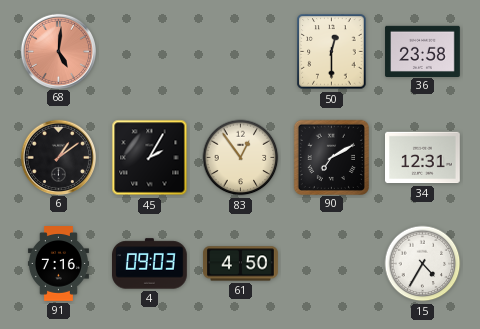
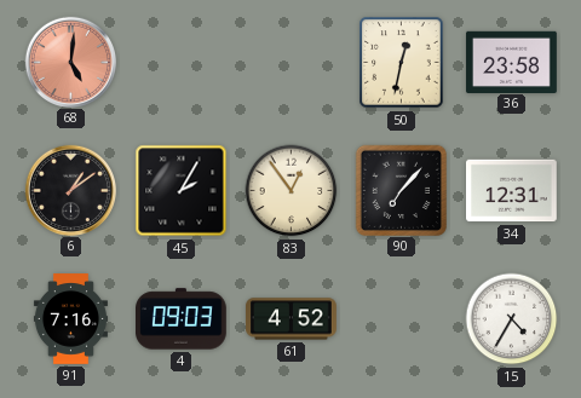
50: 12:30 -> 12:32 (402, 63)
90: 7:10 -> 7:07 (401, 190)
61: 4:50 -> 4:52 (292, 319)
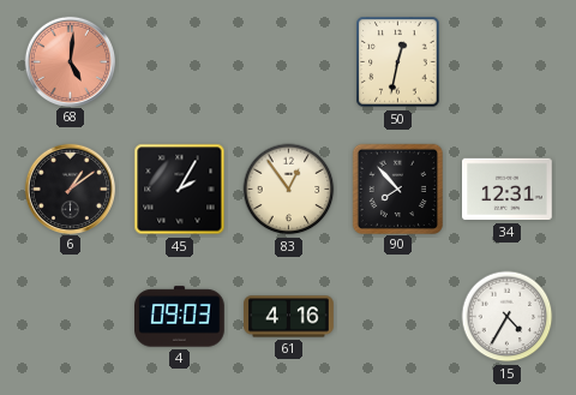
36: 23:58 -> none (512, 62)
90: 7:07 -> 7:53 (397, 188)
91: 7:16 -> none (70, 319)
61: 4:52 -> 4:16 (289, 317)
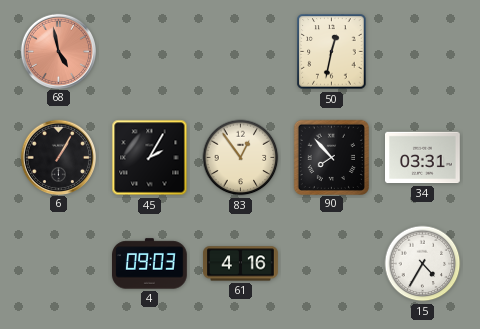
68: 5:01 -> 4:58 (58, 51)
6: 1:09 -> 1:05 (58, 157)
34: 12:31 -> 03:31 (423, 158)
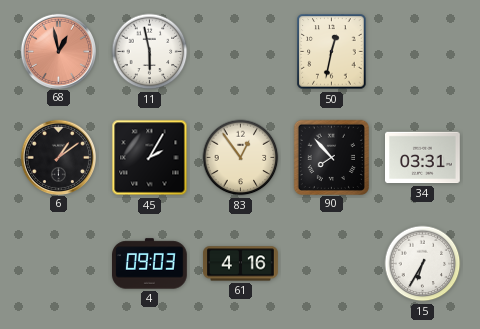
68: 4:58 -> 12:58 (58, 51)
11: none -> 5:58 (150, 52)
6: 1:05 -> 1:09 (58, 157)
15: 4:35 -> 6:35 (423, 264)
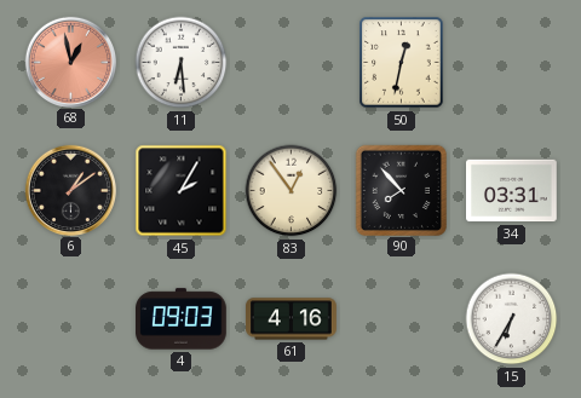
11: 5:58 -> 6:29 (182, 63)
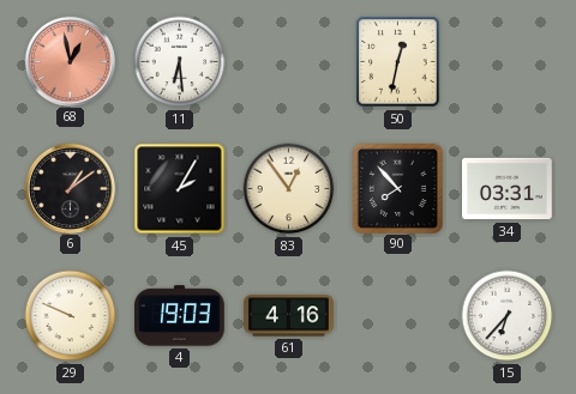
29: none -> 9:49 (71, 316)
4: 09:03 -> 19:03 (180, 316)
15: 6:35 -> 6:37 (508, 316)
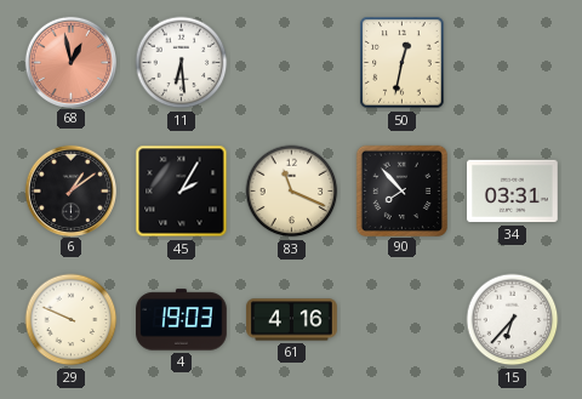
83: 12:54 -> 11:19 (292, 192)
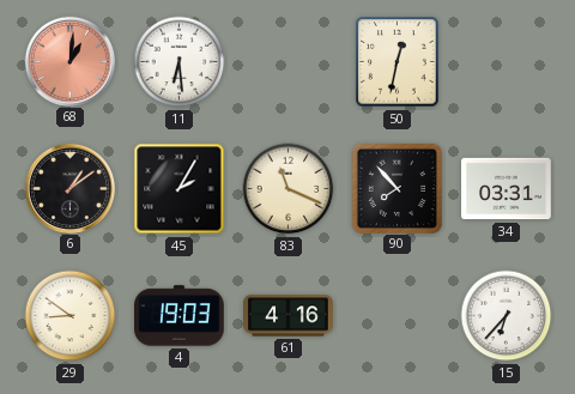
68: 12:58 -> 1:01 (69, 61)
29: 9:49 -> 8:51 (71, 316)
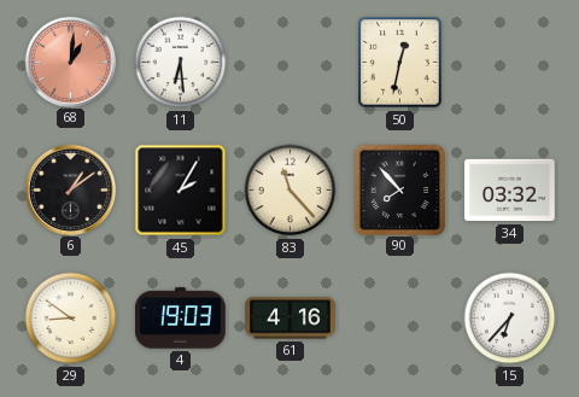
83: 11:19 -> 11:23 (291, 191)
34: 03:31 -> 03:32 (510, 191)
